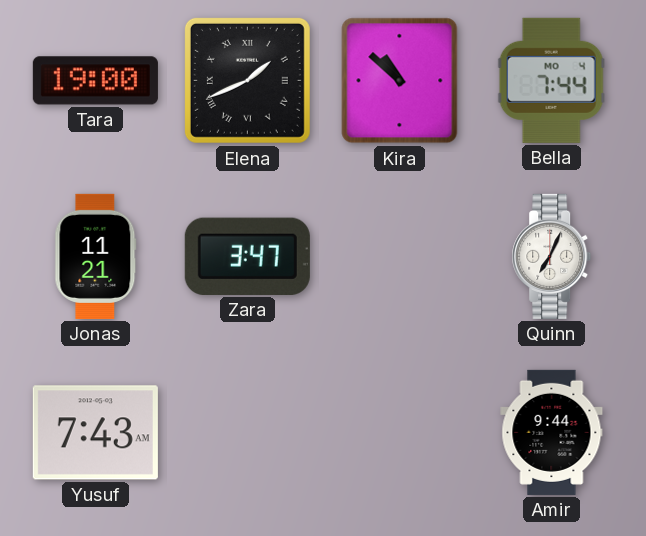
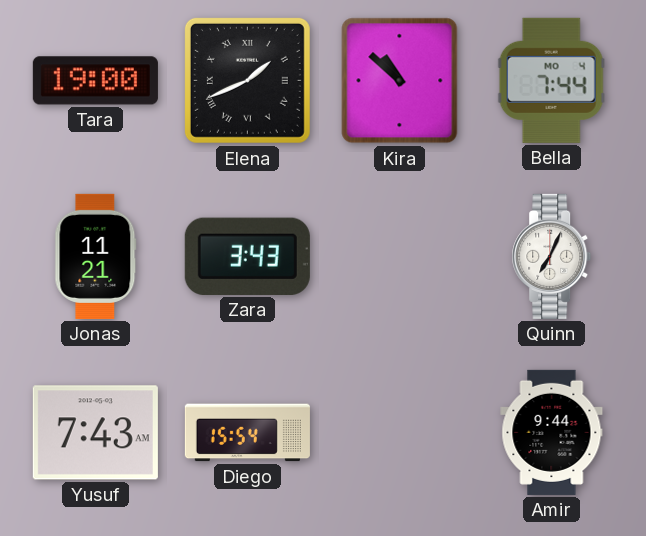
Zara: 3:47 -> 3:43 (247, 256)
Diego: none -> 15:54 (247, 433)
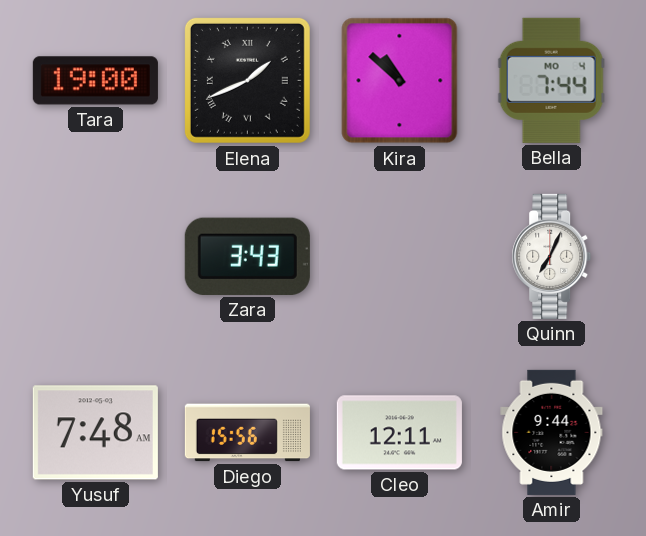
Jonas: 11:21 -> none (96, 256)
Yusuf: 7:43 -> 7:48 (95, 433)
Diego: 15:54 -> 15:56 (247, 433)
Cleo: none -> 12:11 (399, 433)
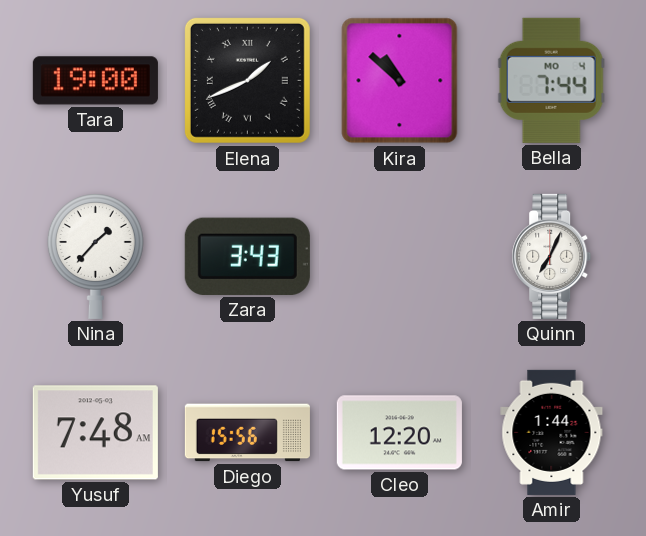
Nina: none -> 1:37 (95, 256)
Cleo: 12:11 -> 12:20 (399, 433)
Amir: 9:44 -> 1:44 (552, 432)
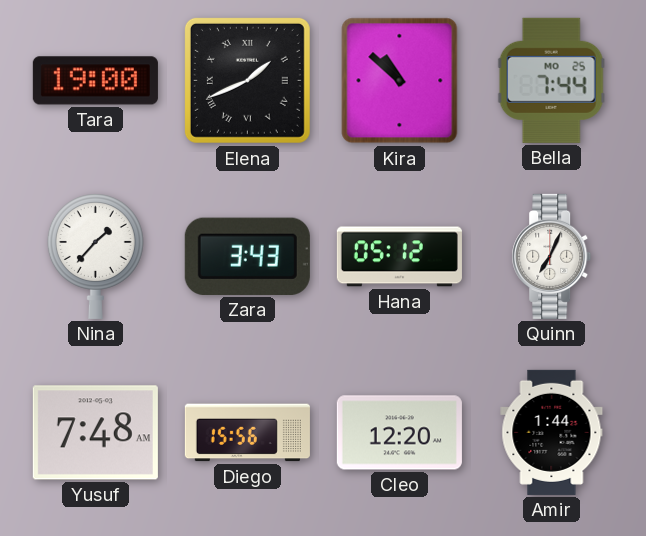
Bella date: MO 4 -> MO 25 (551, 80)
Hana: none -> 05:12 (399, 257)
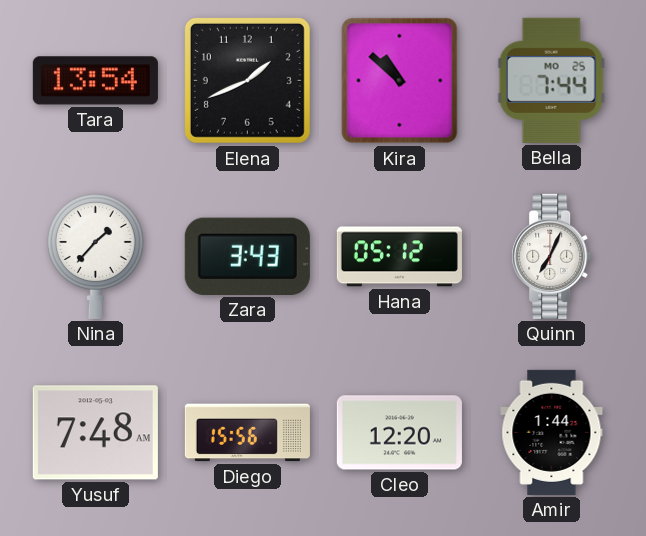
Tara: 19:00 -> 13:54 (95, 81)
Elena numerals: Roman -> Arabic (247, 80)
